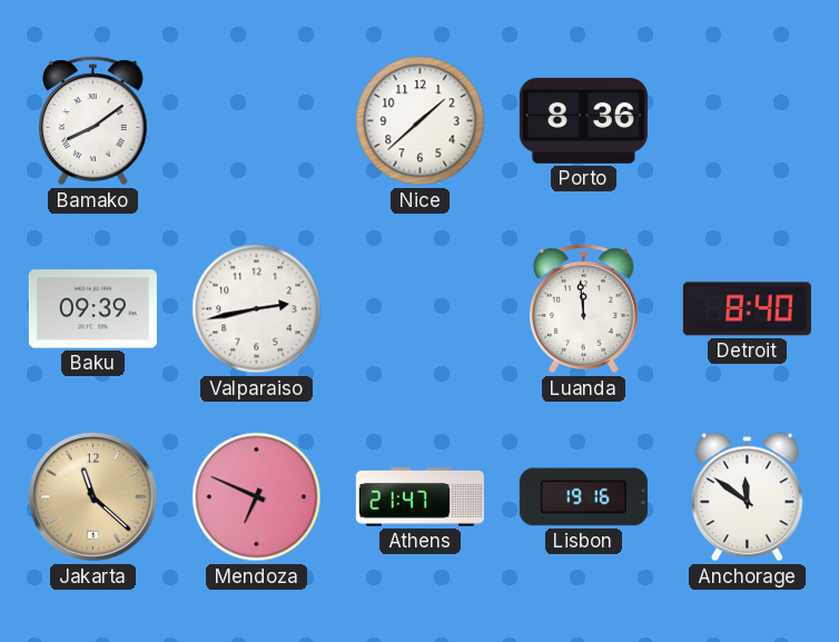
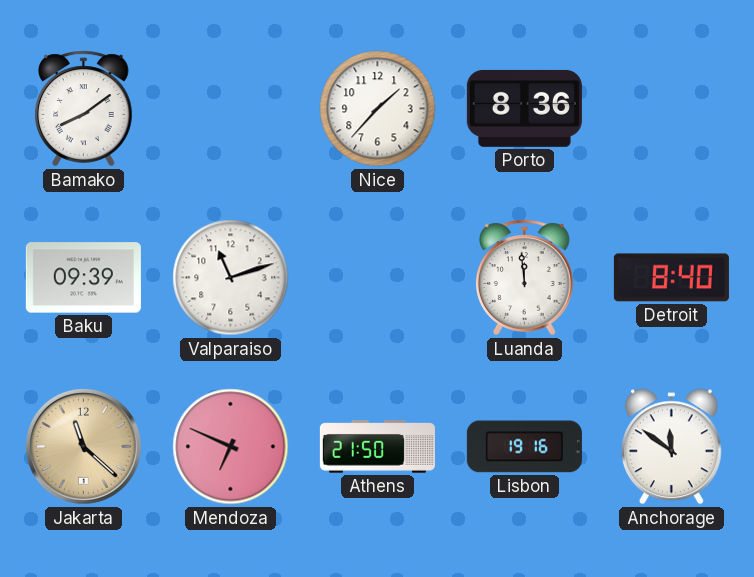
Nice: 1:38 -> 1:37 (378, 109)
Valparaiso: 2:43 -> 11:12 (231, 278)
Athens: 21:47 -> 21:50 (377, 447)
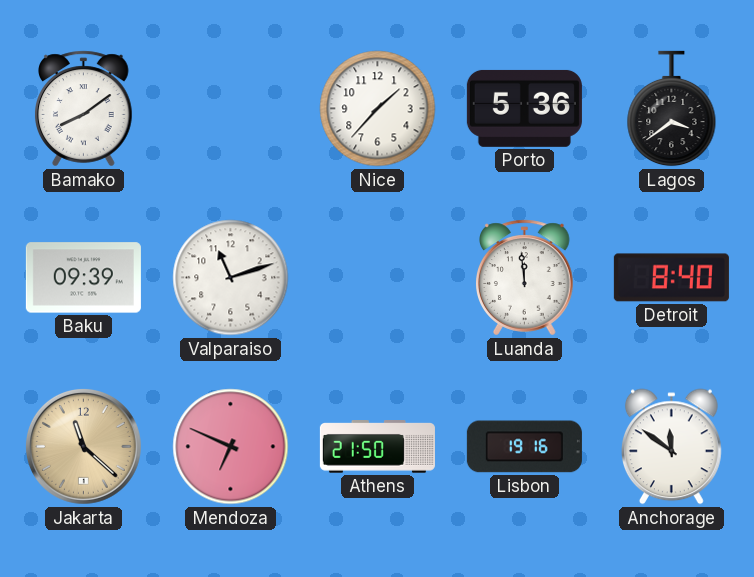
Porto: 8:36 -> 5:36 (524, 108)
Lagos: none -> 3:39 (672, 109)
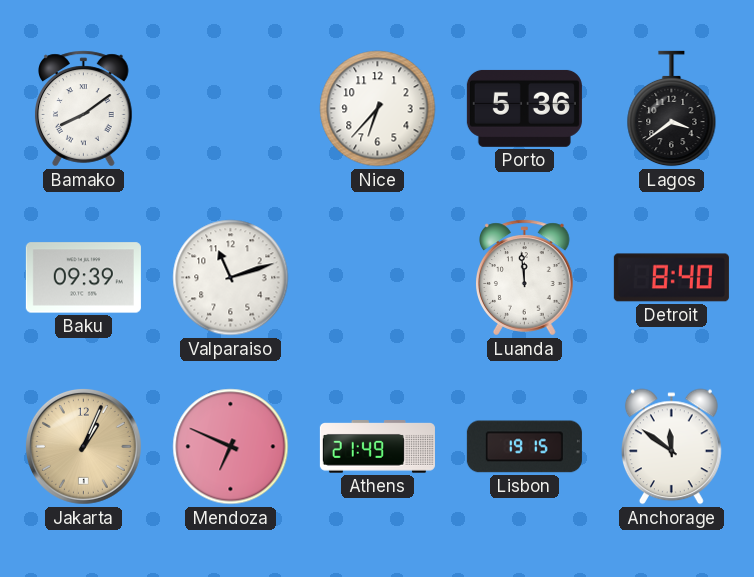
Nice: 1:37 -> 6:37 (378, 109)
Jakarta: 11:22 -> 1:04 (83, 446)
Athens: 21:50 -> 21:49 (377, 447)
Lisbon: 19:16 -> 19:15 (524, 447)
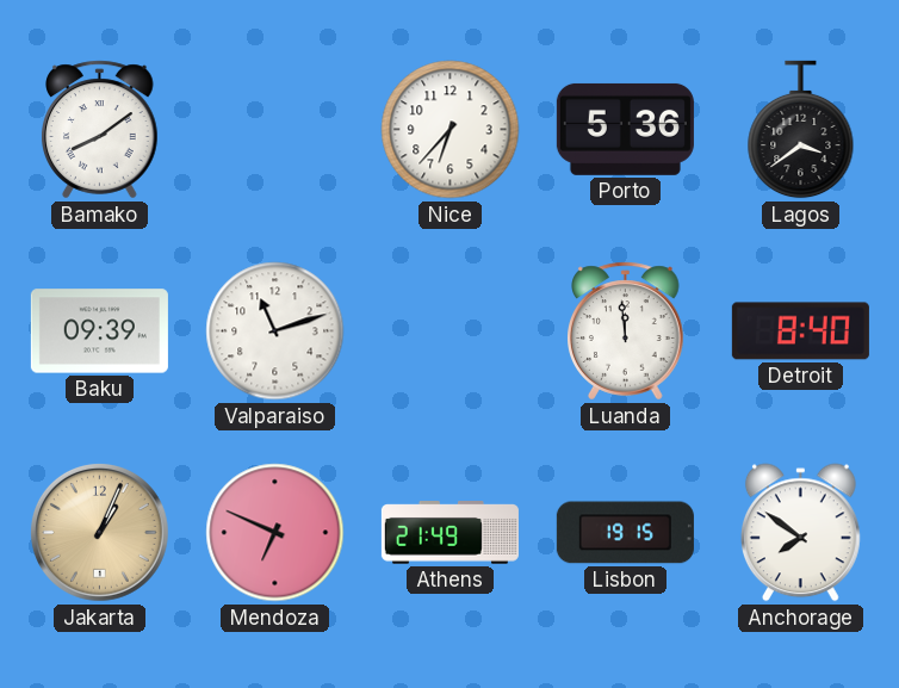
Anchorage: 11:51 -> 7:51 (800, 533)
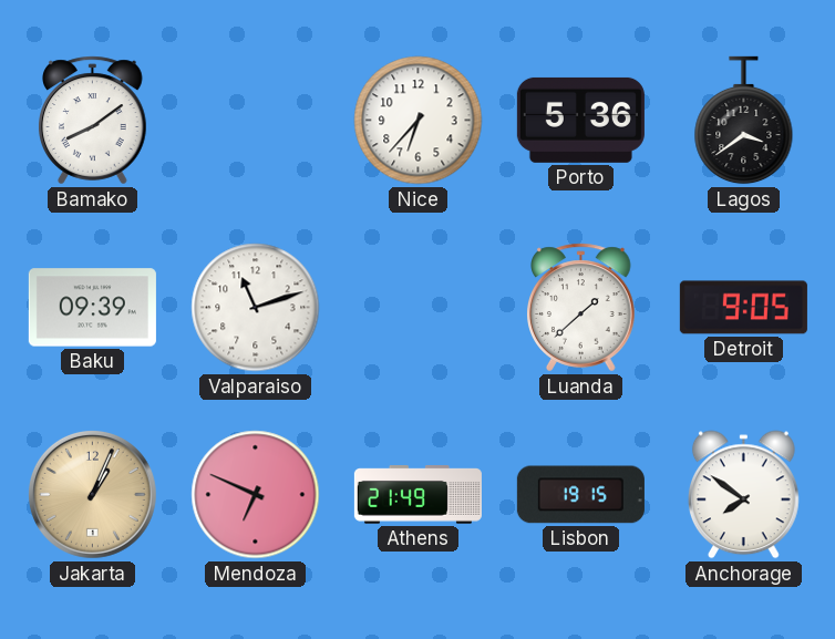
Luanda: 11:59 -> 1:38 (581, 308)
Detroit: 8:40 -> 9:05 (743, 308)
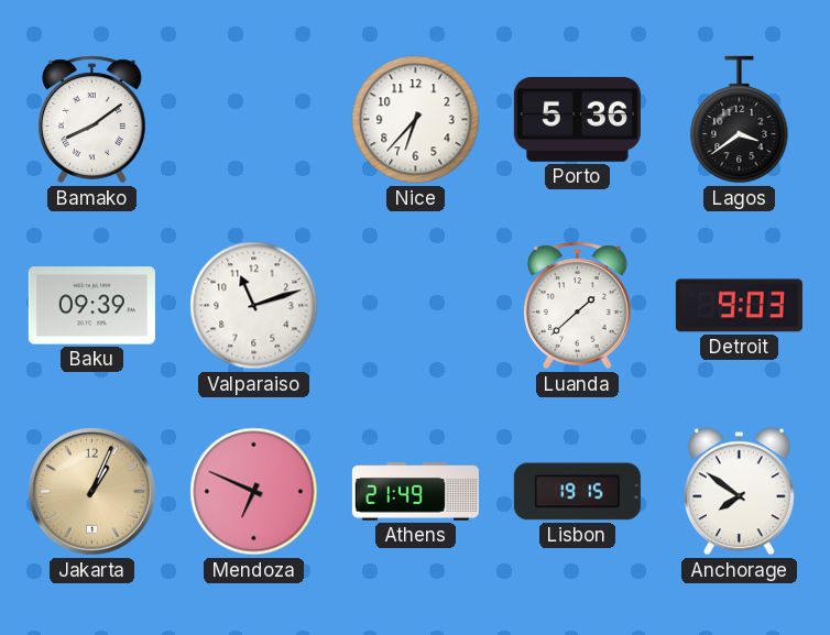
Detroit: 9:05 -> 9:03 (739, 306)
